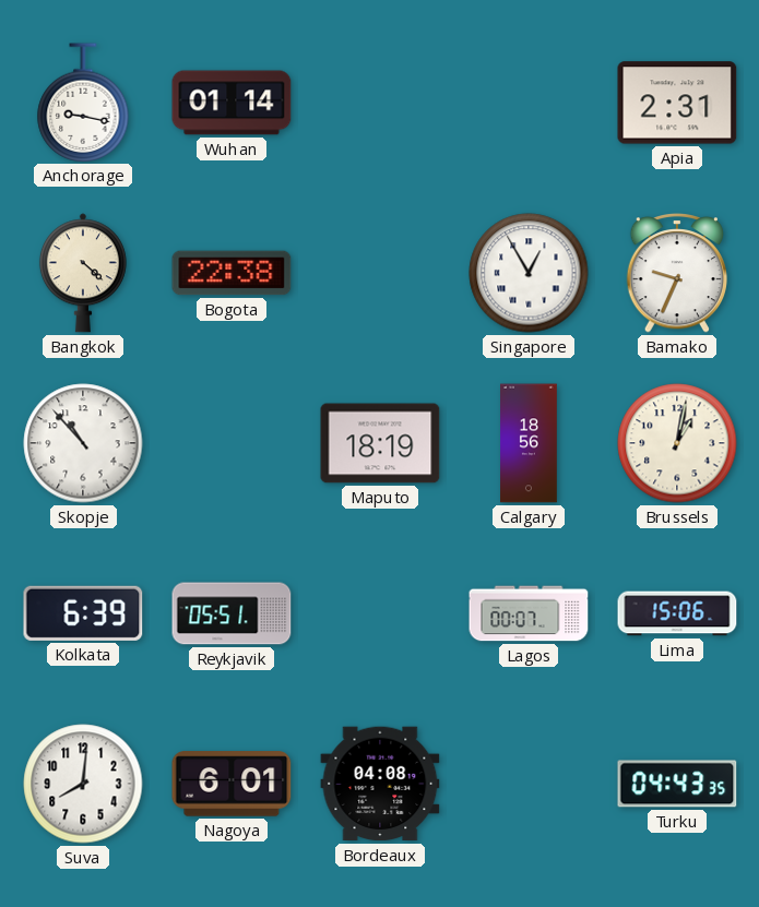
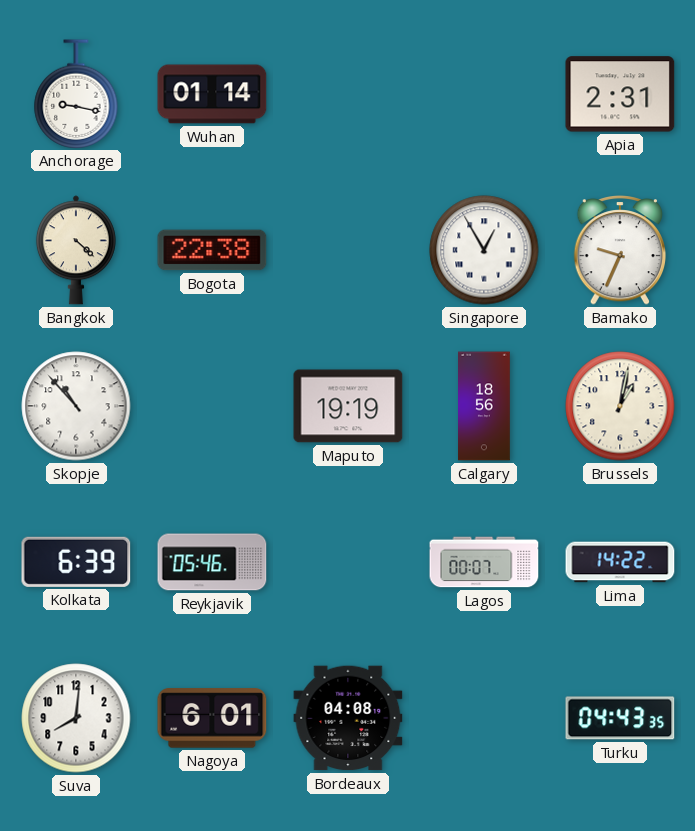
Maputo: 18:19 -> 19:19 (348, 406)
Reykjavik: 05:51 -> 05:46 (212, 562)
Lima: 15:06 -> 14:22 (620, 562)
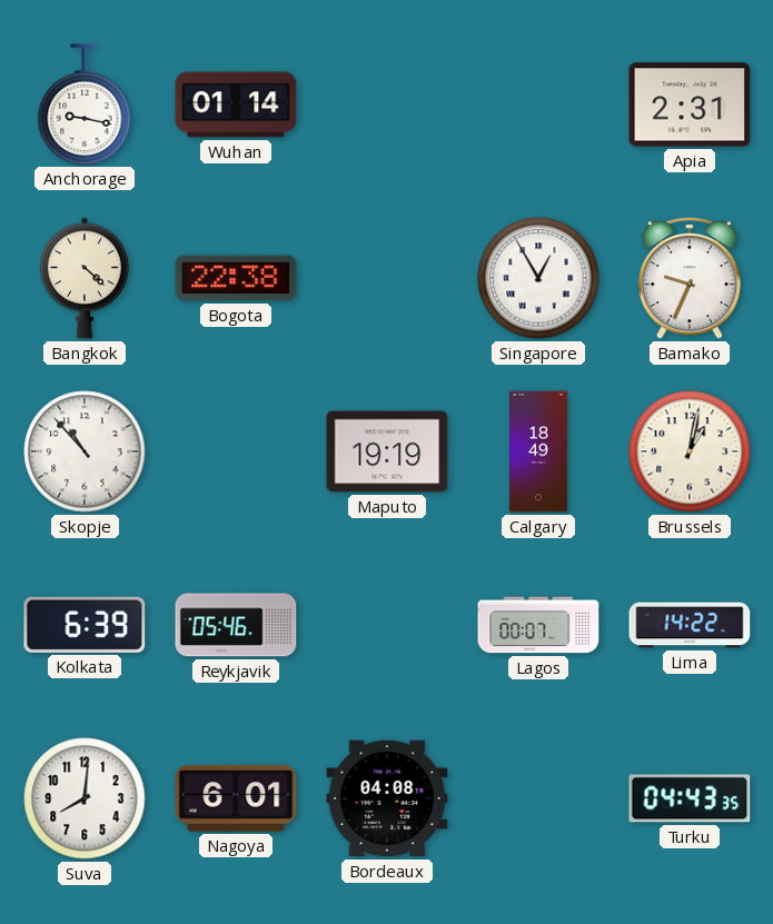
Calgary: 18:56 -> 18:49 (538, 451)
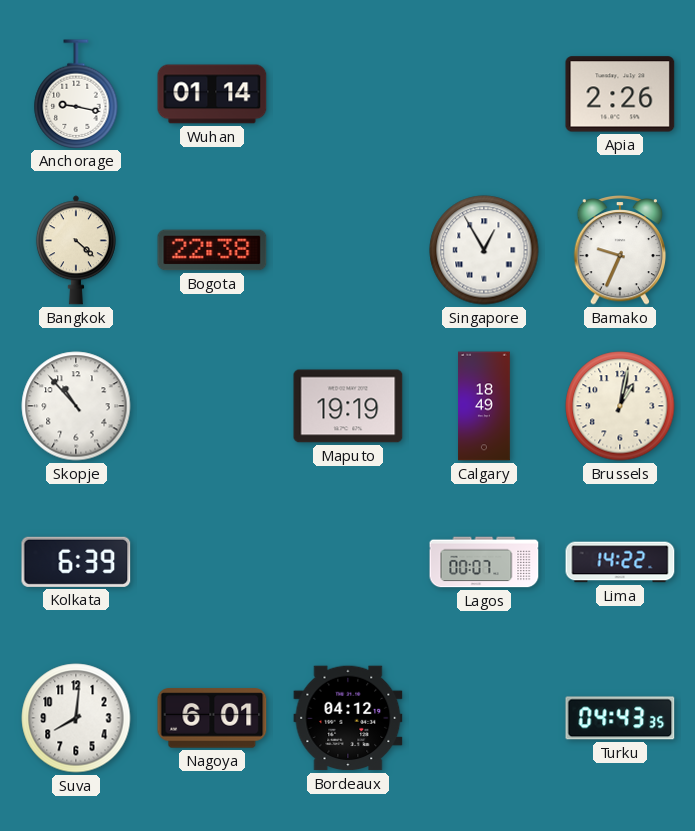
Apia: 2:31 -> 2:26 (620, 94)
Reykjavik: 05:46 -> none (236, 625)
Bordeaux: 04:08 -> 04:12 (348, 718)
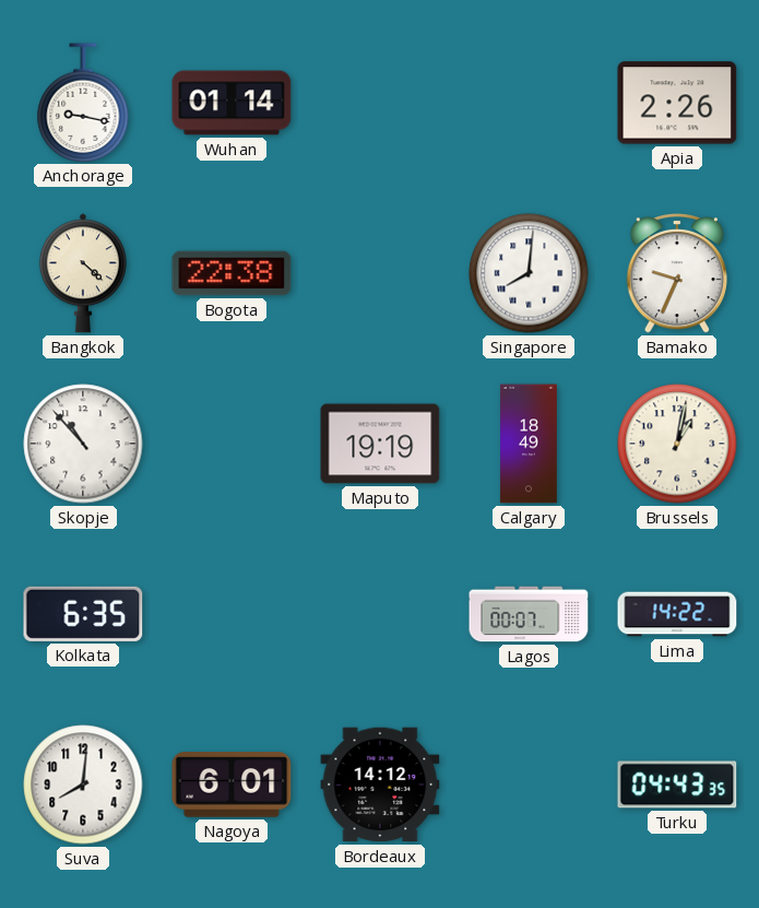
Singapore: 12:55 -> 8:01 (529, 273)
Kolkata: 6:39 -> 6:35 (83, 614)
Bordeaux: 04:12 -> 14:12 (380, 785)
